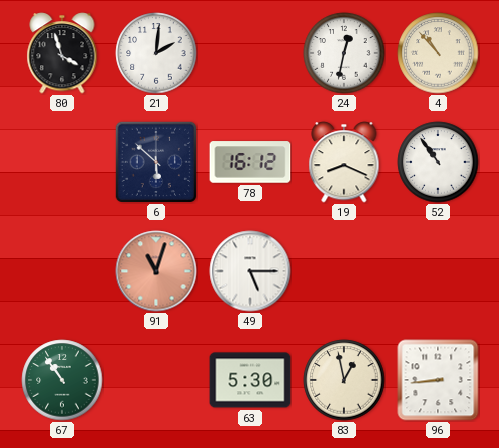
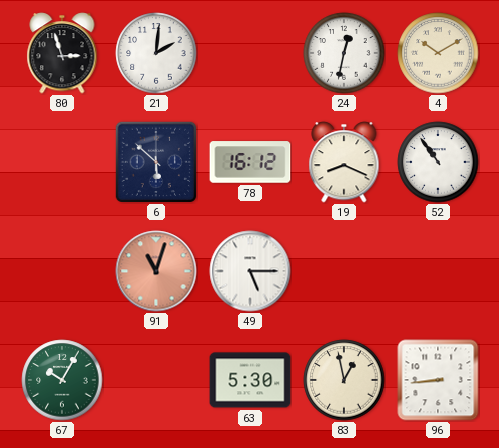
80: 3:57 -> 2:57 (62, 53)
4: 10:53 -> 10:10 (438, 53)
67: 10:54 -> 10:05 (62, 380)
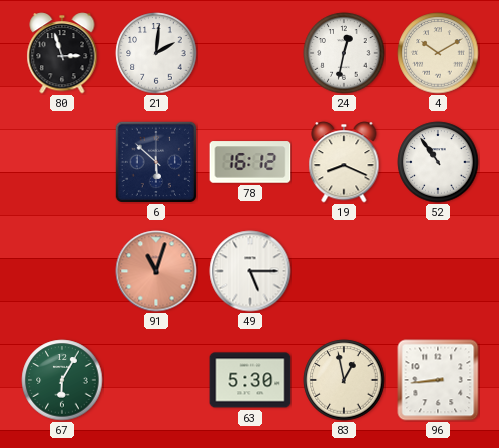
67: 10:05 -> 6:05 (62, 380)
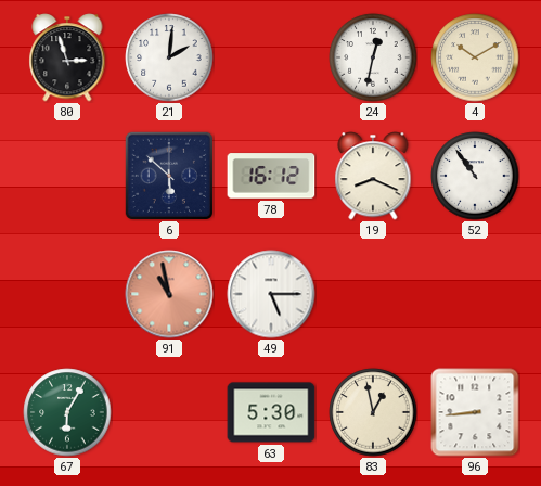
91: 11:03 -> 10:58 (169, 294)
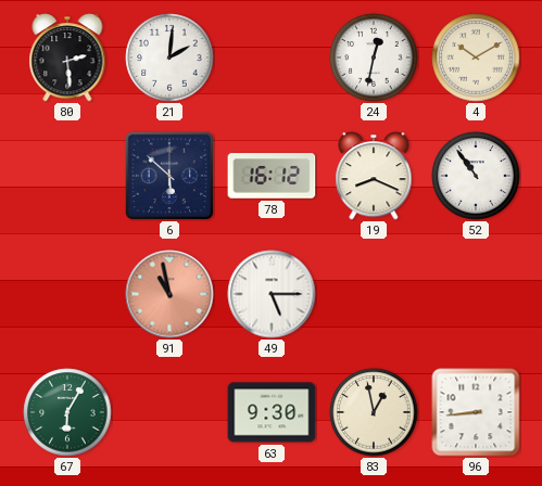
80: 2:57 -> 2:29 (67, 57)
63: 5:30 -> 9:30 (272, 412)
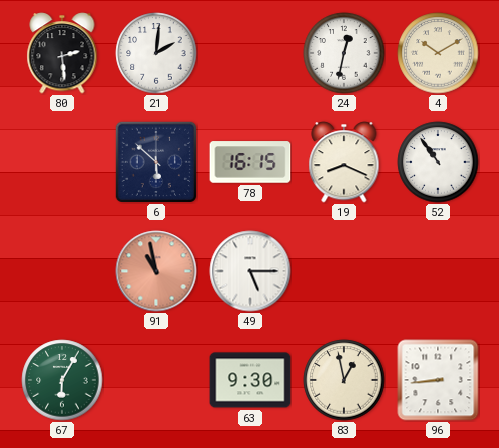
78: 16:12 -> 16:15 (250, 162)
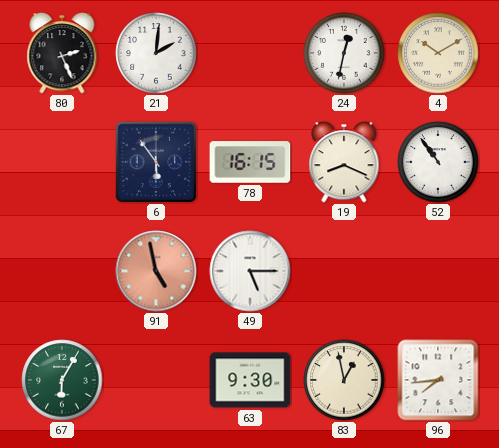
80: 2:29 -> 2:26 (62, 53)
6: 5:52 -> 5:54 (155, 161)
91: 10:58 -> 4:58 (156, 271)
96: 8:44 -> 7:44 (438, 380)
